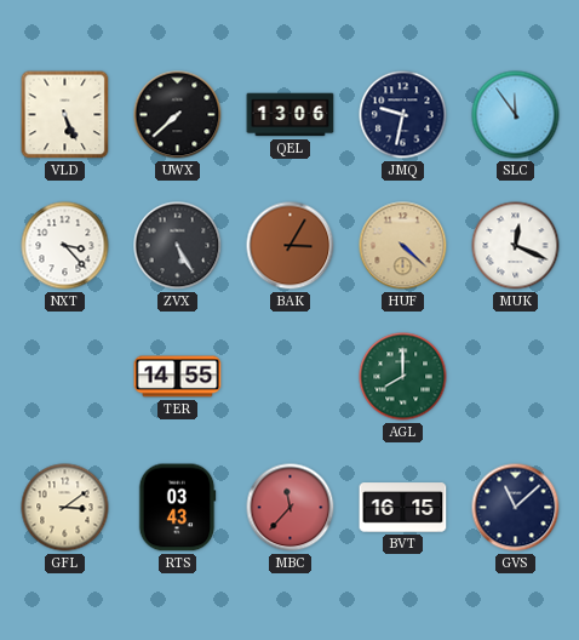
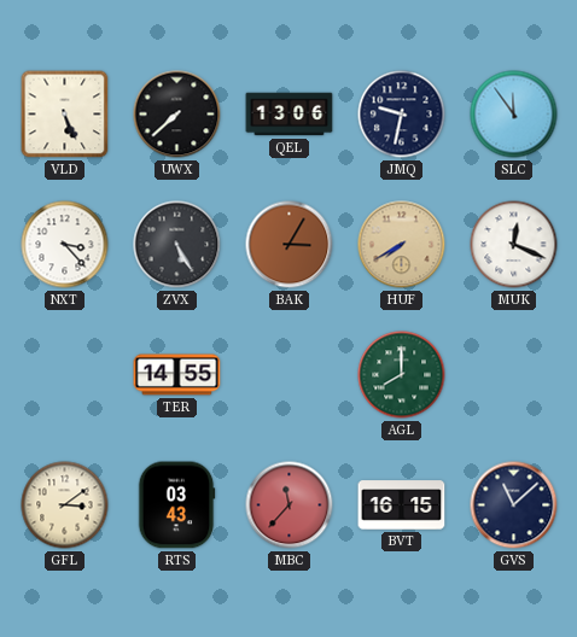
HUF: 4:22 -> 7:40 (402, 245)
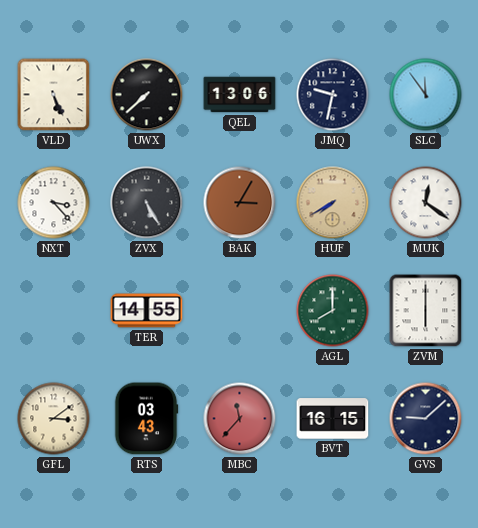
MUK: 12:19 -> 12:21 (426, 203)
ZVM: none -> 6:00 (426, 311)
GVS: 11:08 -> 9:08 (426, 419)
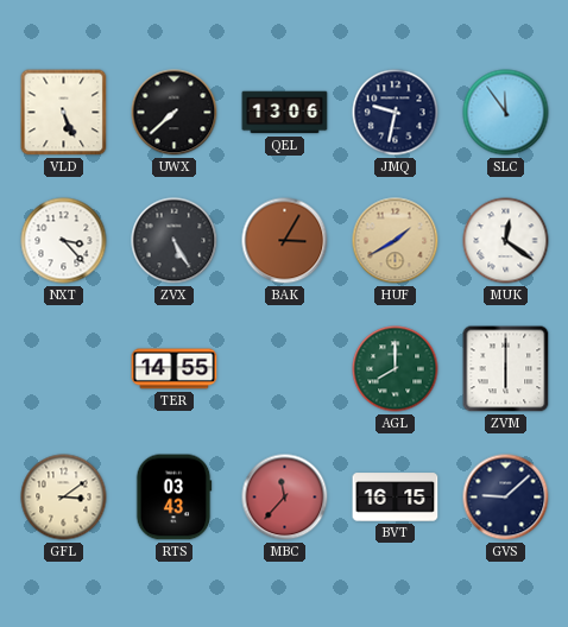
HUF: 7:40 -> 1:40 (396, 241)
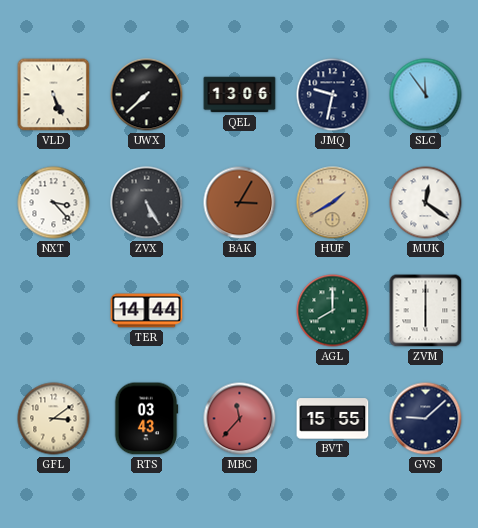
TER: 14:55 -> 14:44 (147, 311)
BVT: 16:15 -> 15:55 (333, 419)
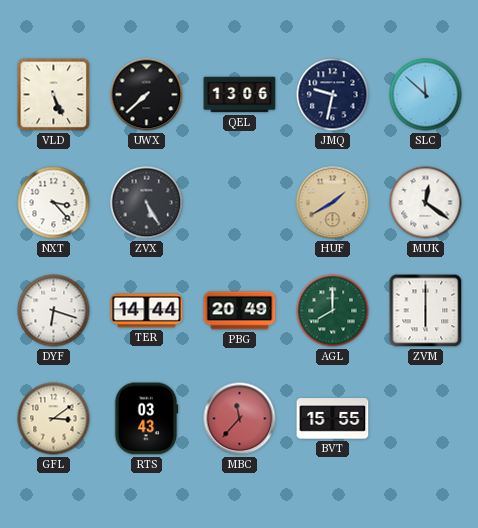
SLC: 11:54 -> 11:52 (426, 95)
BAK: 3:05 -> none (240, 203)
DYF: none -> 6:18 (54, 311)
PBG: none -> 20:49 (240, 311)
GVS: 9:08 -> none (426, 419)
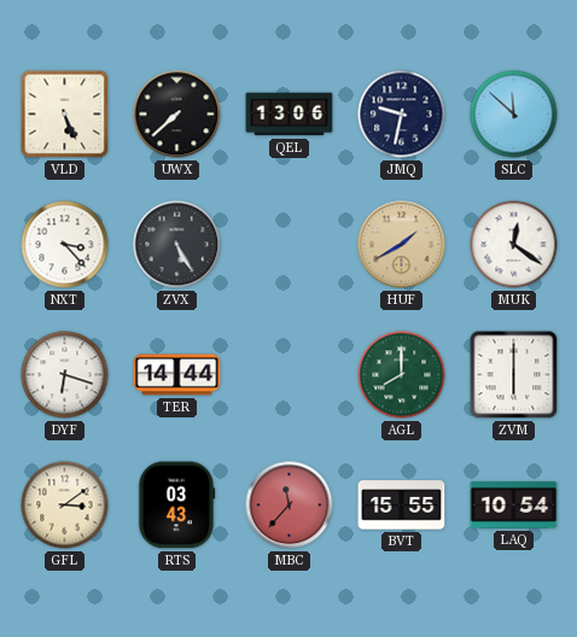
PBG: 20:49 -> none (240, 311)
LAQ: none -> 10:54 (514, 504)
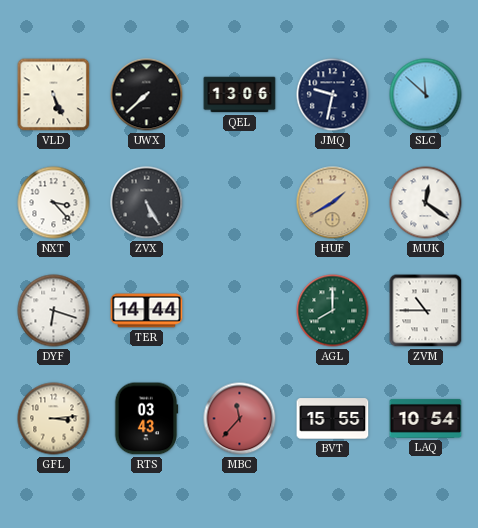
ZVM: 6:00 -> 10:45 (426, 311)
GFL: 3:09 -> 3:14 (54, 419)
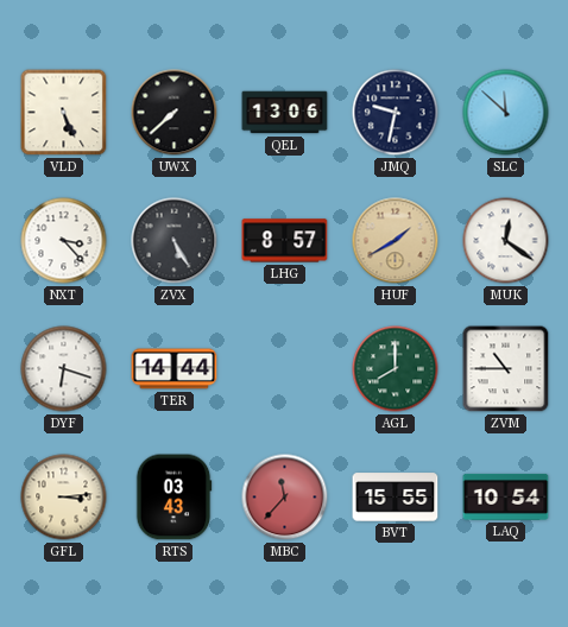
LHG: none -> 8:57 (285, 241)
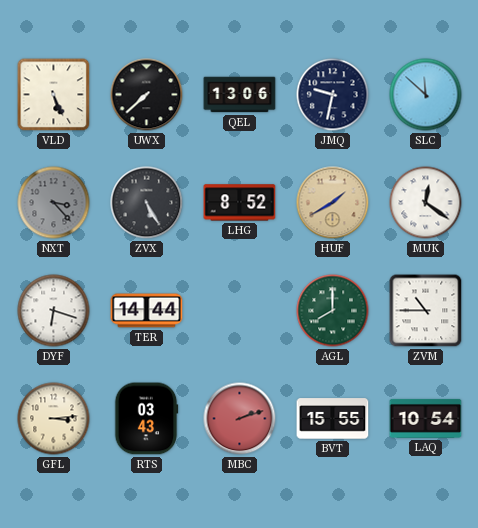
NXT dial: white -> grey (54, 203)
LHG: 8:57 -> 8:52 (240, 203)
MBC: 11:37 -> 2:12 (240, 419)
